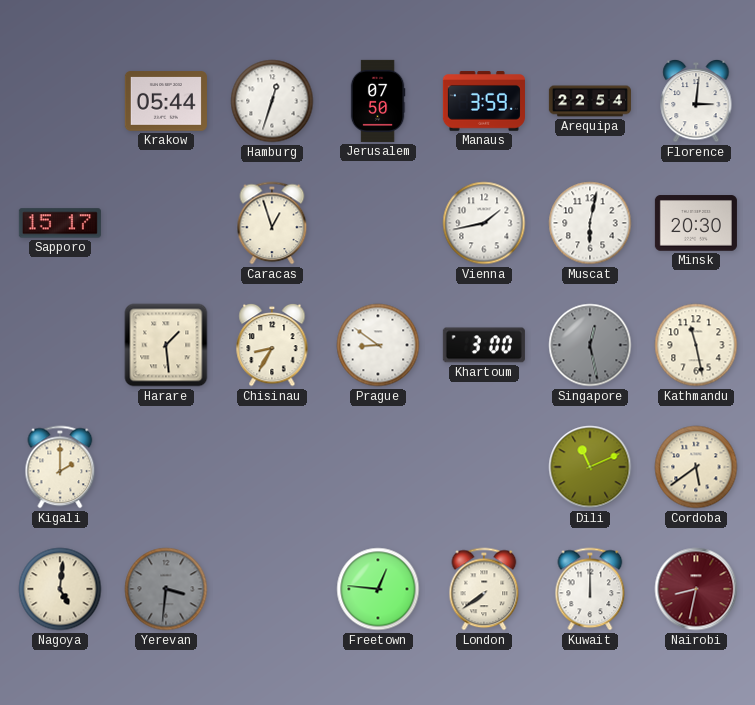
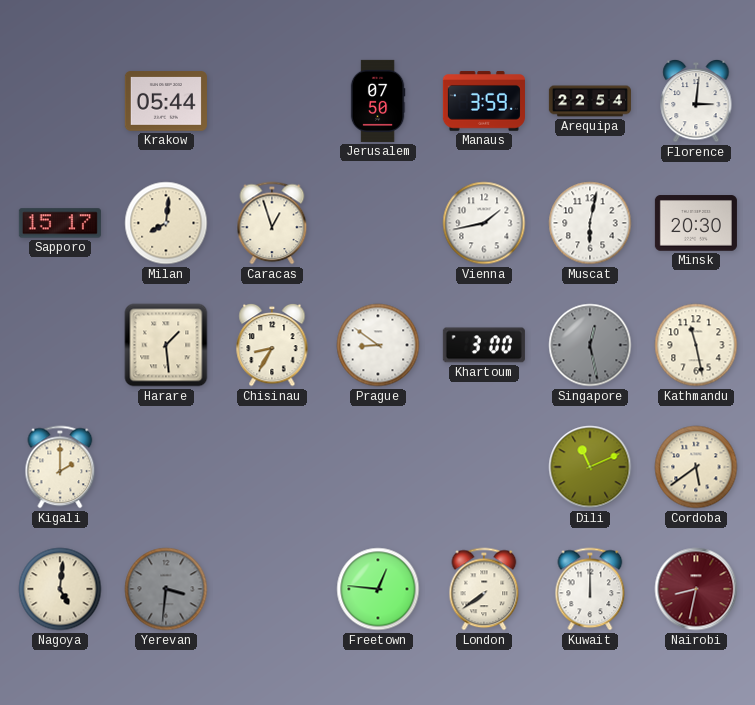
Hamburg: 12:33 -> none (272, 101)
Milan: none -> 8:01 (166, 223)
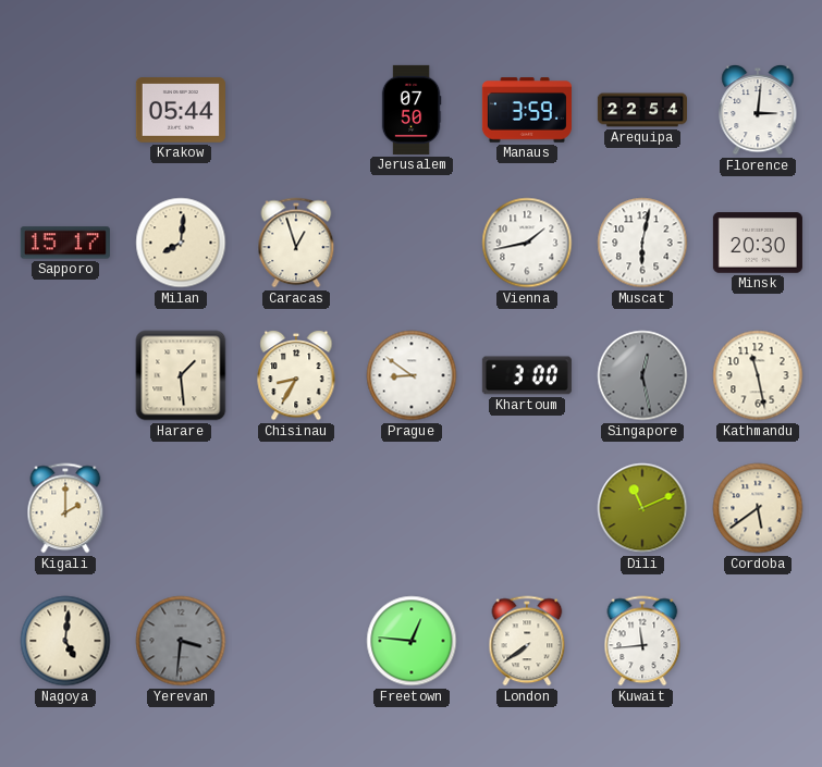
Kuwait: 12:00 -> 11:44 (642, 641)
Nairobi: 8:32 -> none (696, 589)
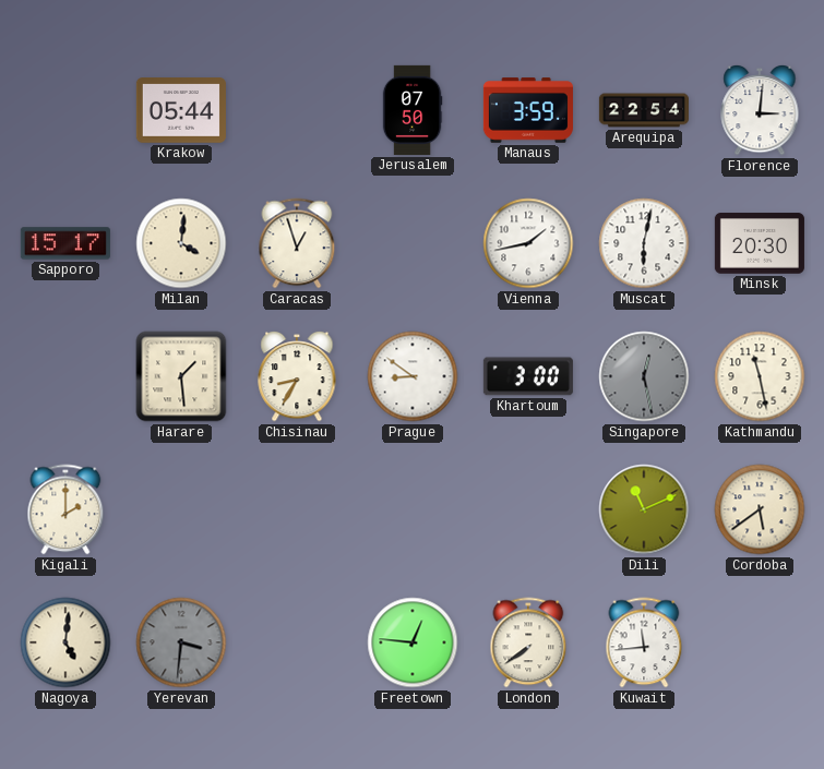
Milan: 8:01 -> 4:01 (181, 243)
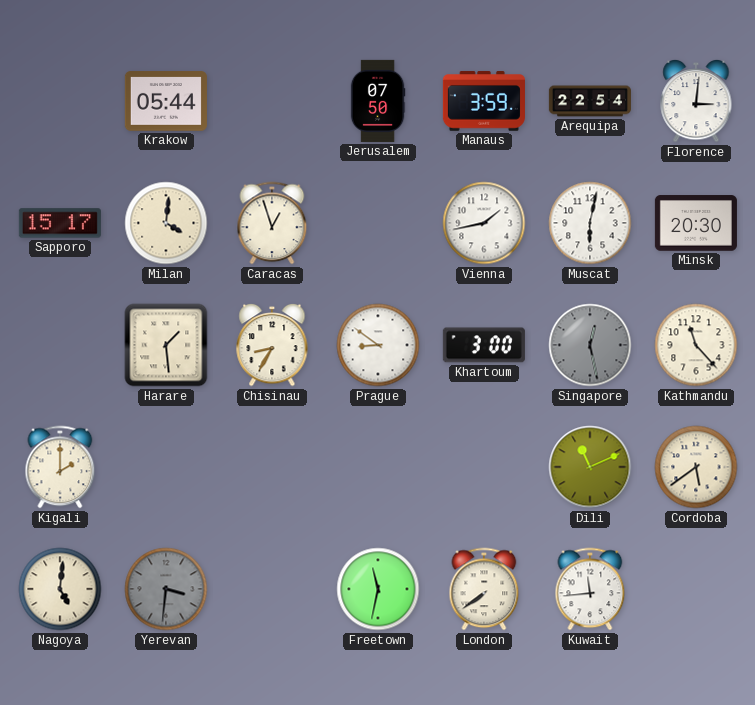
Kathmandu: 11:28 -> 11:23 (696, 345)
Freetown: 12:46 -> 11:32 (378, 589)
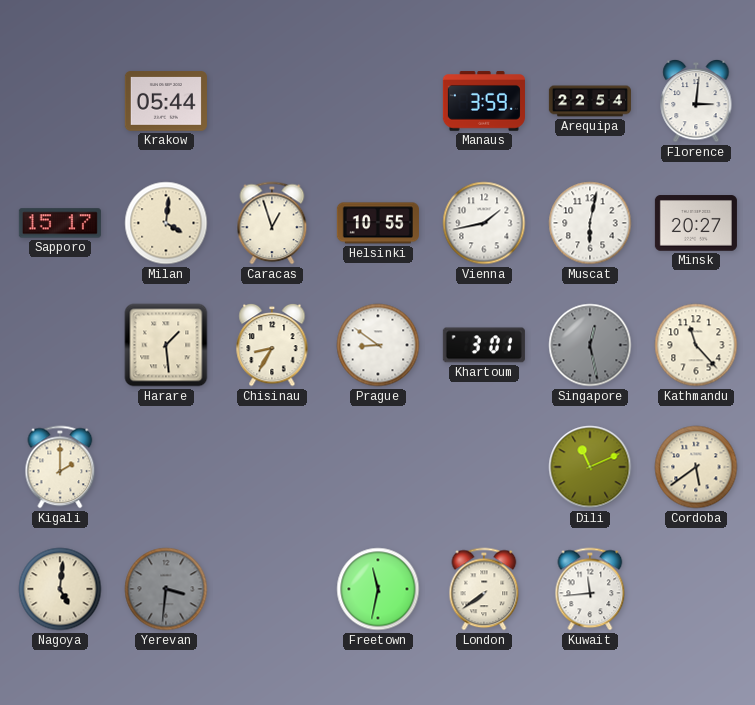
Jerusalem: 07:50 -> none (378, 101)
Helsinki: none -> 10:55 (378, 223)
Minsk: 20:30 -> 20:27 (696, 223)
Khartoum: 3:00 -> 3:01 (484, 345)
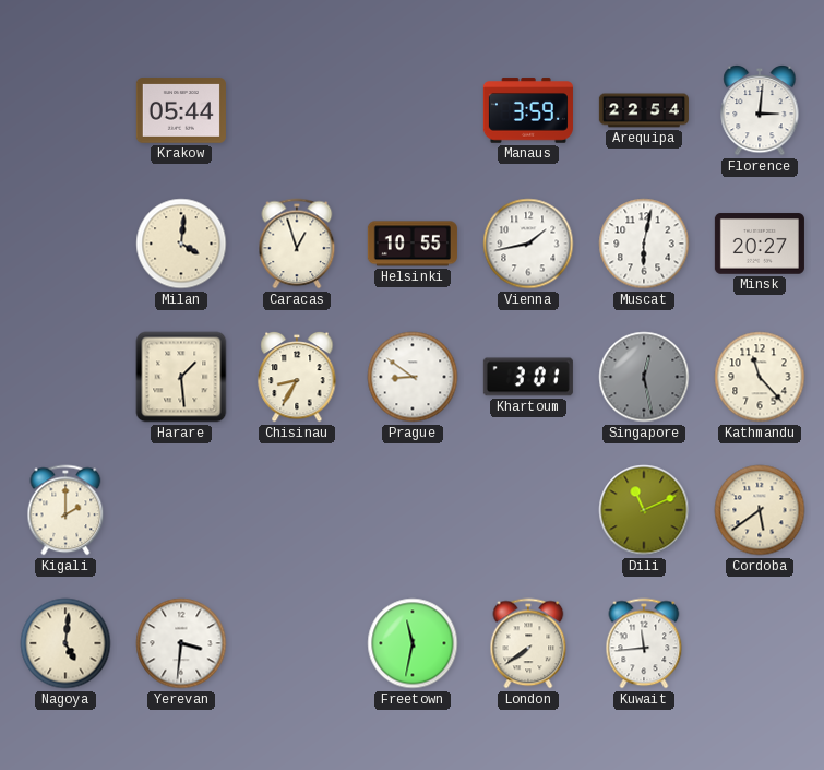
Sapporo: 15:17 -> none (60, 223)
Yerevan dial: grey -> white (181, 643)
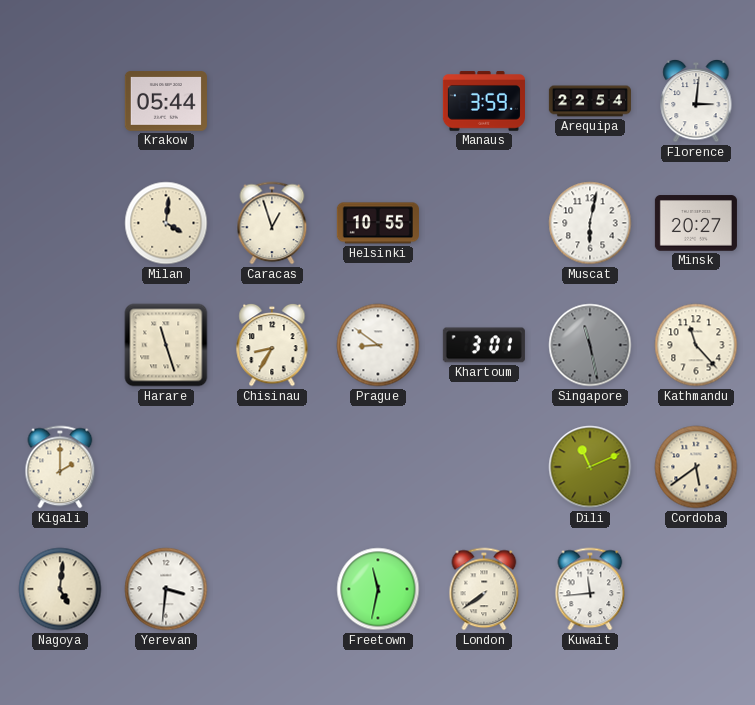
Vienna: 1:43 -> none (528, 244)
Harare: 1:29 -> 11:27 (166, 345)
Singapore: 12:28 -> 11:28 (590, 345)
